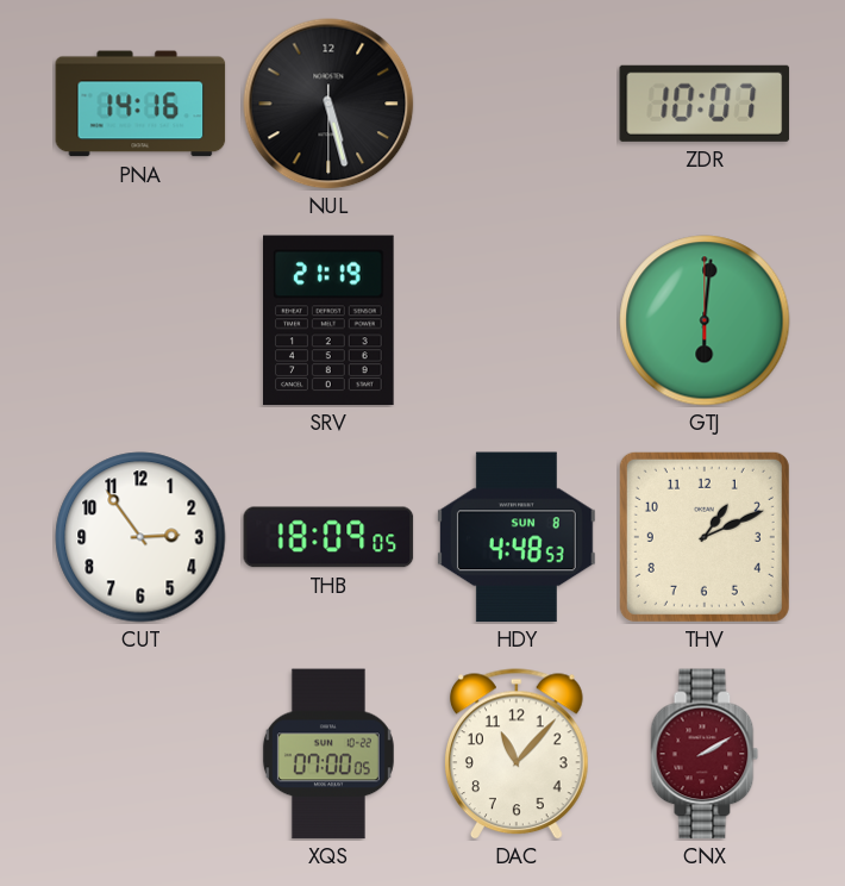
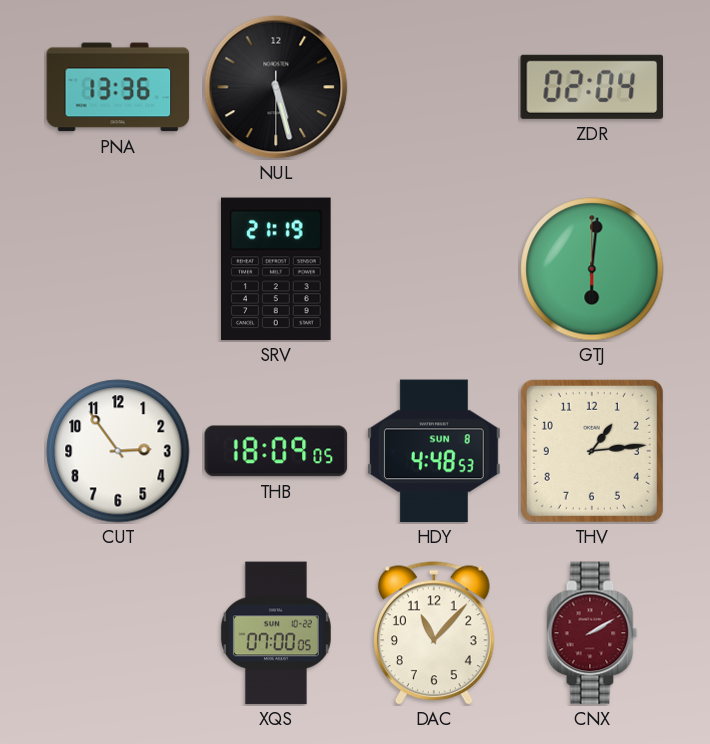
PNA: 14:16 -> 13:36 (118, 87)
ZDR: 10:07 -> 02:04 (592, 87)
THV: 1:11 -> 1:14 (592, 451)
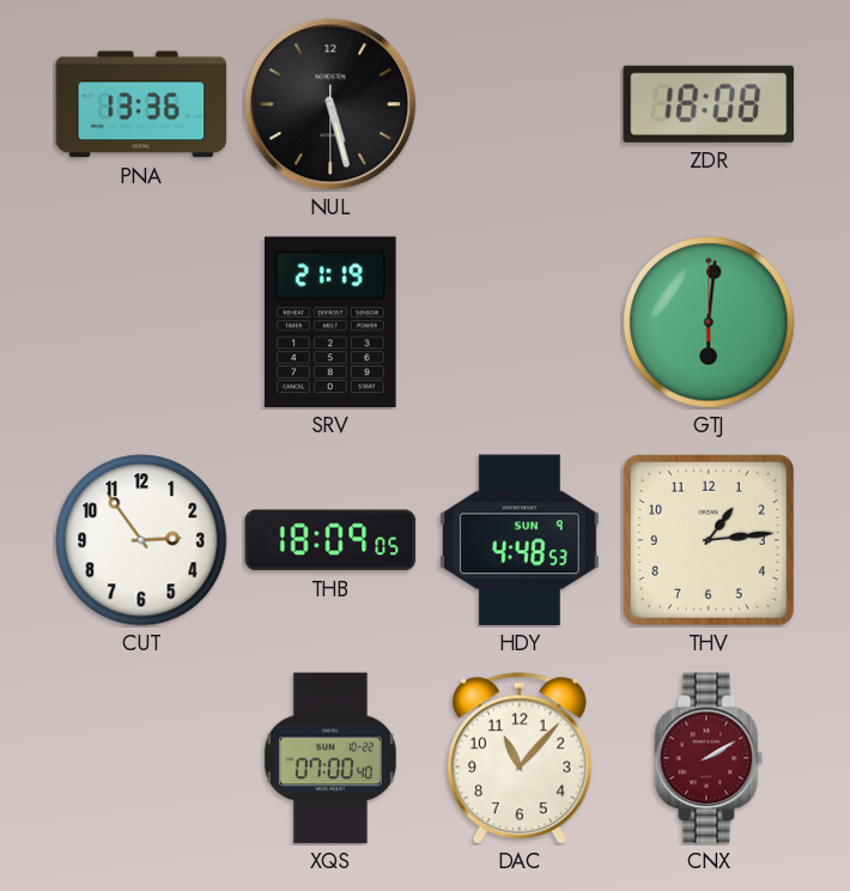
ZDR: 02:04 -> 18:08 (709, 104)
HDY date: SUN 8 -> SUN 9 (520, 540)
XQS: 07:00:05 -> 07:00:40 (330, 758)
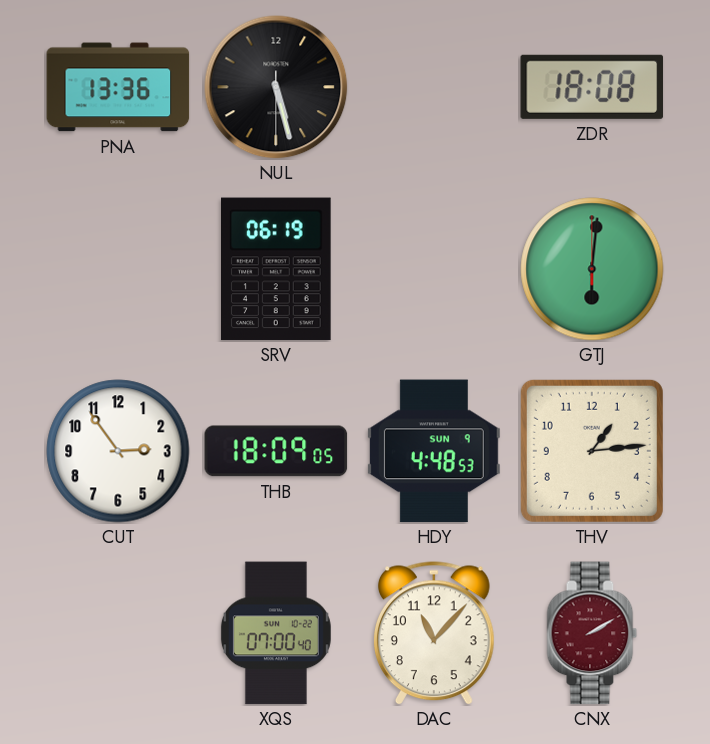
SRV: 21:19 -> 06:19 (277, 269)
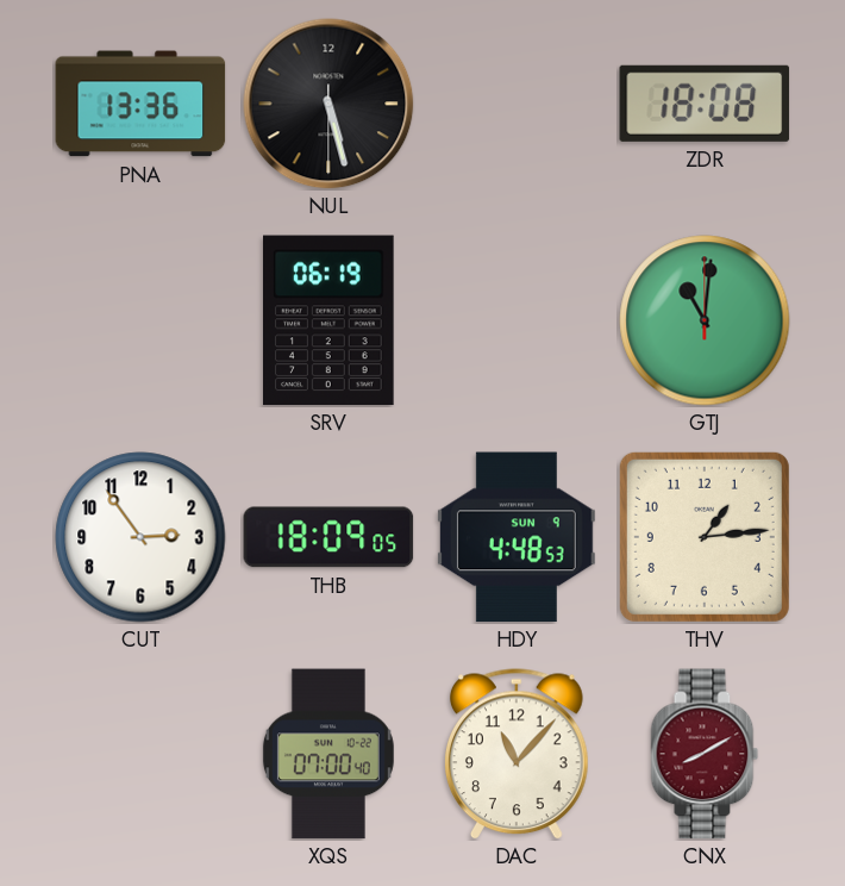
GTJ: 6:01 -> 11:01 (705, 320)
CNX: 2:10 -> 8:10 (705, 754)
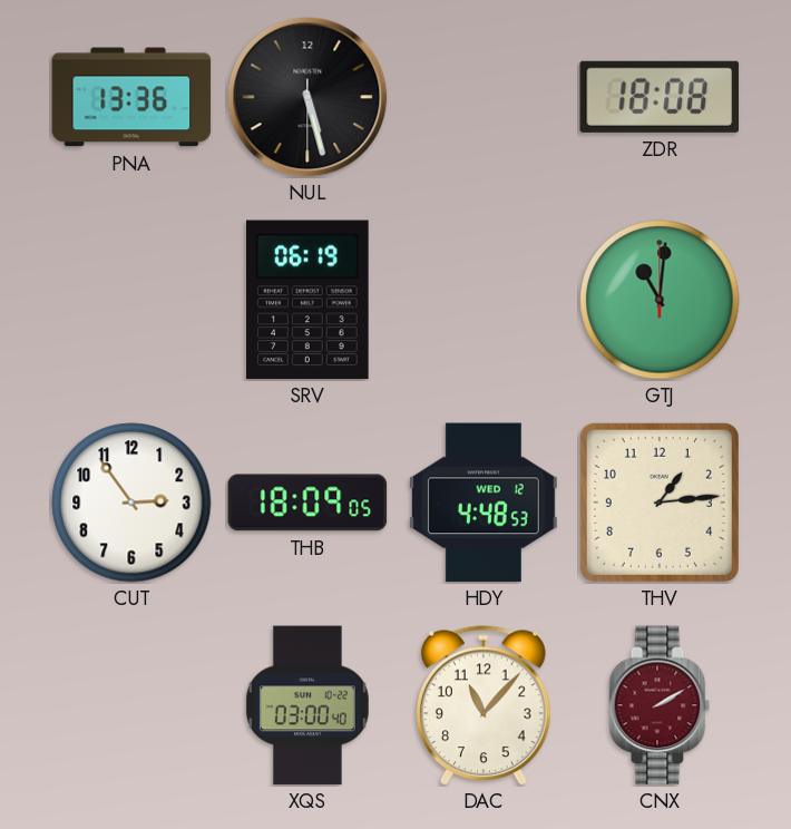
HDY date: SUN 9 -> WED 12 (484, 503)
XQS: 07:00 -> 03:00 (307, 705)
CNX: 8:10 -> 2:10 (660, 705)
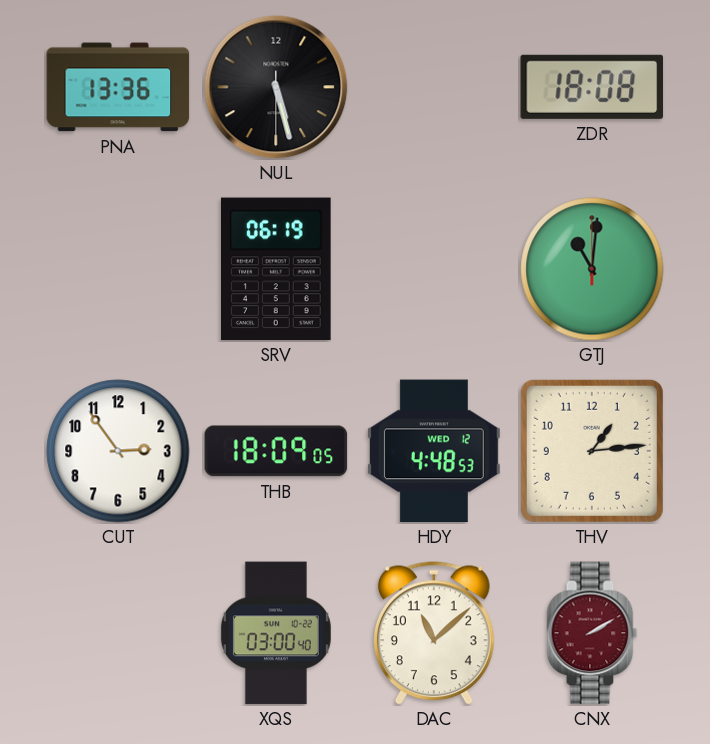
DAC: 11:07 -> 11:08 (435, 633)
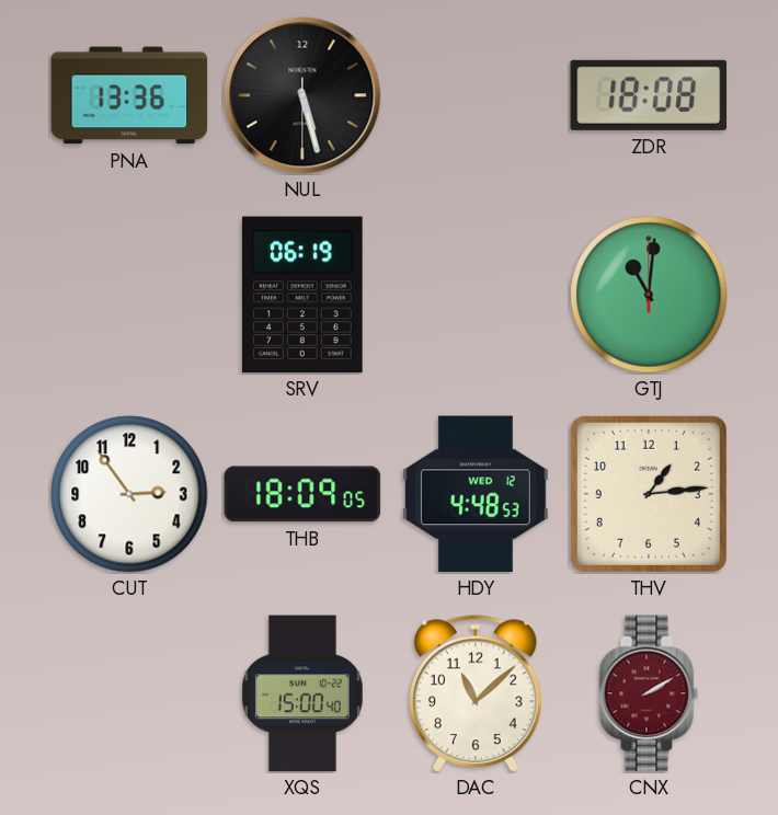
XQS: 03:00 -> 15:00 (302, 693)
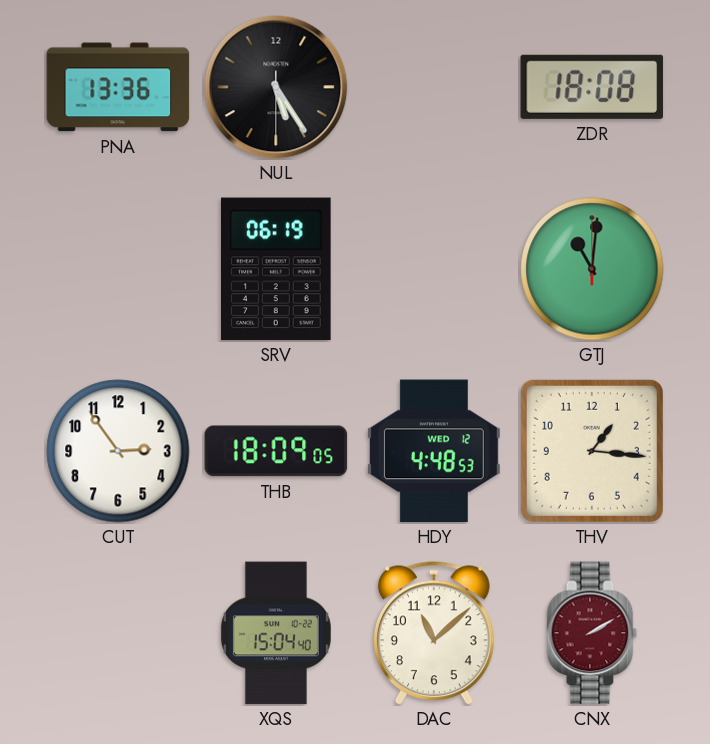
NUL: 5:27 -> 5:24 (276, 87)
THV: 1:14 -> 1:16 (592, 451)
XQS: 15:00 -> 15:04 (276, 633)
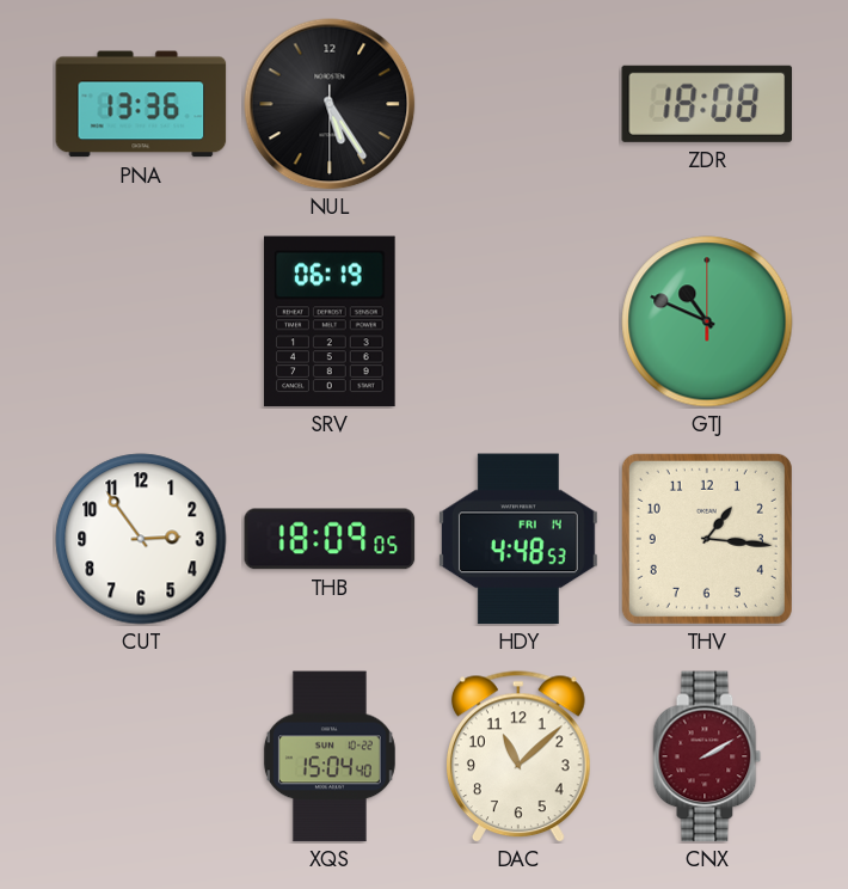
GTJ: 11:01 -> 10:49 (707, 321)
HDY date: WED 12 -> FRI 14 (518, 539)
